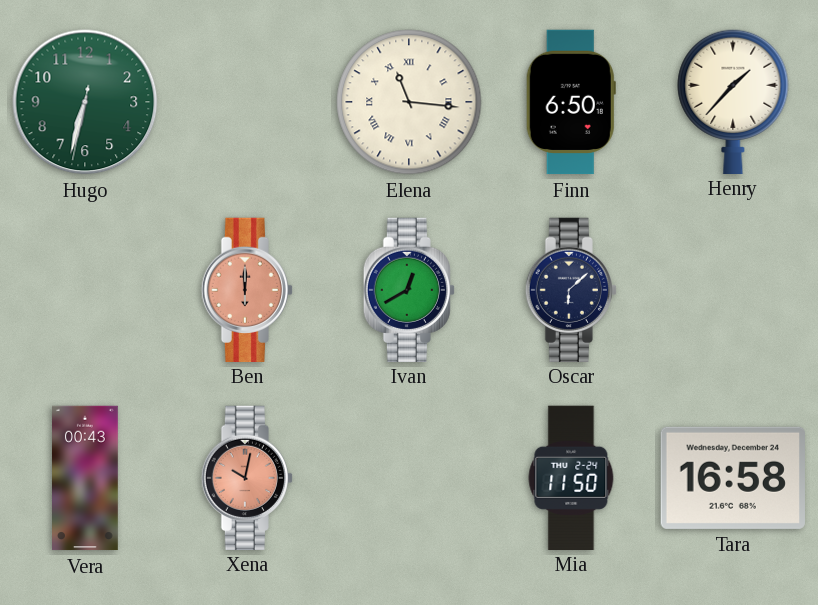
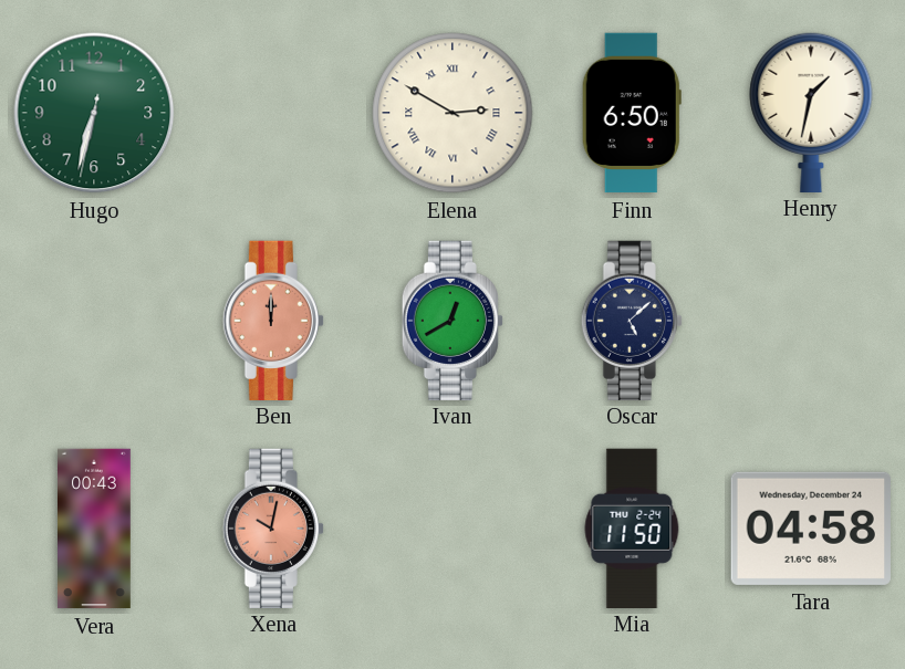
Elena: 11:16 -> 2:50 (452, 113)
Henry: 1:37 -> 1:32 (811, 112)
Ben: 6:00 -> 12:00 (272, 320)
Oscar: 6:08 -> 5:08 (631, 320)
Tara: 16:58 -> 04:58 (811, 529)
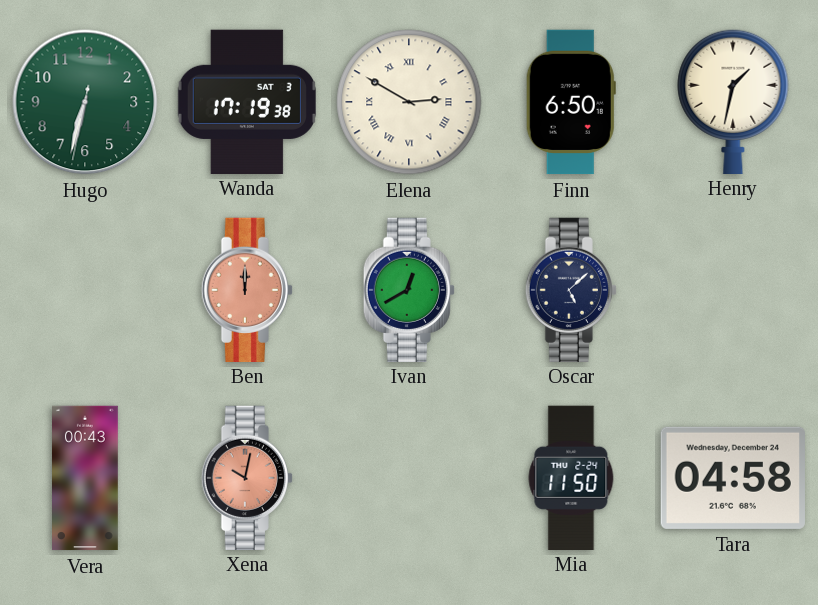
Wanda: none -> 17:19 (247, 101)
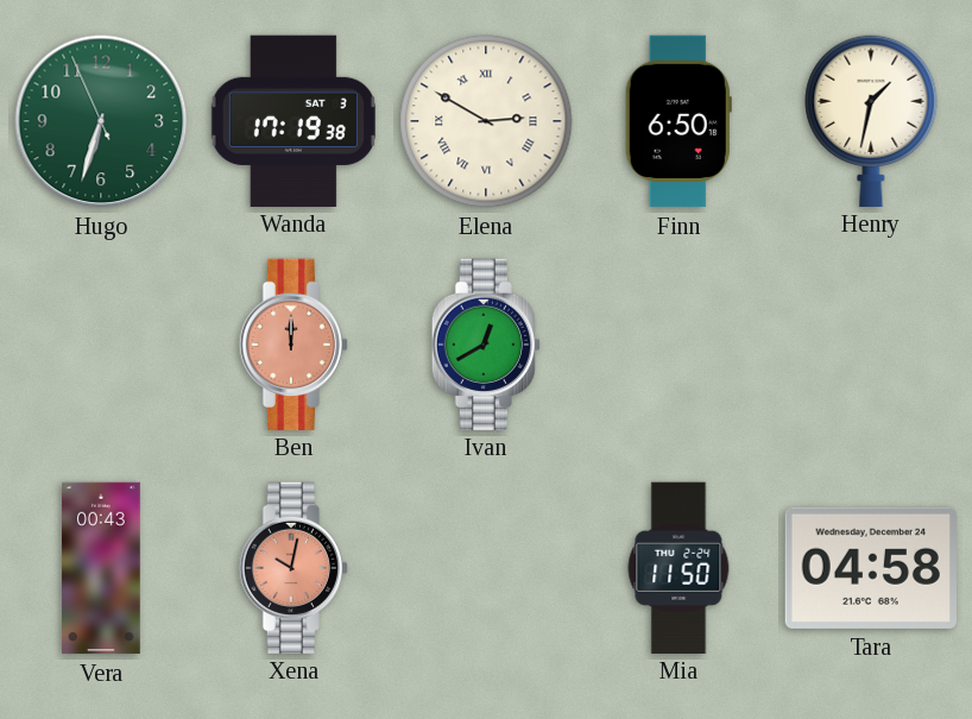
Hugo: 6:32:32 -> 6:32:56 (101, 121)
Oscar: 5:08 -> none (570, 289)
